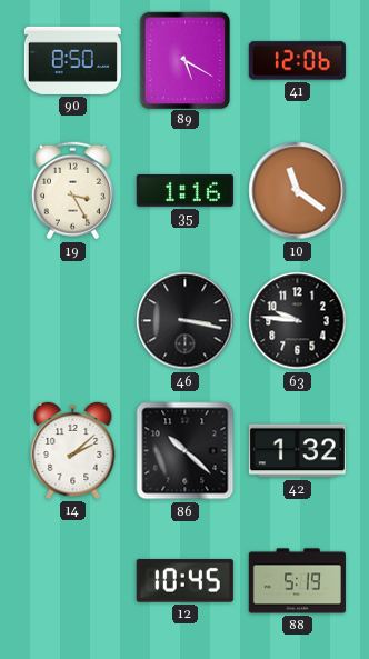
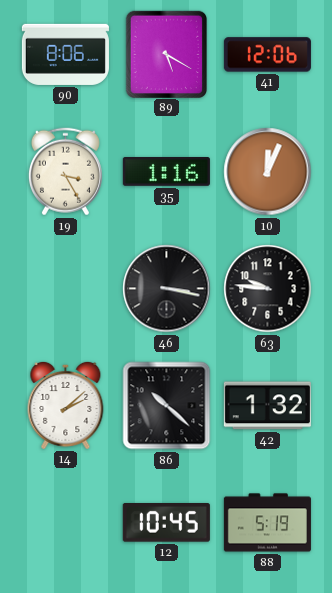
90: 8:50 -> 8:06 (65, 54)
10: 11:21 -> 12:04 (268, 172)
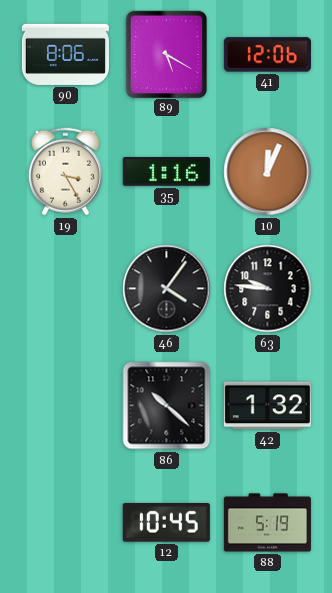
46: 3:17 -> 4:06 (167, 289)
14: 2:08 -> none (66, 405)
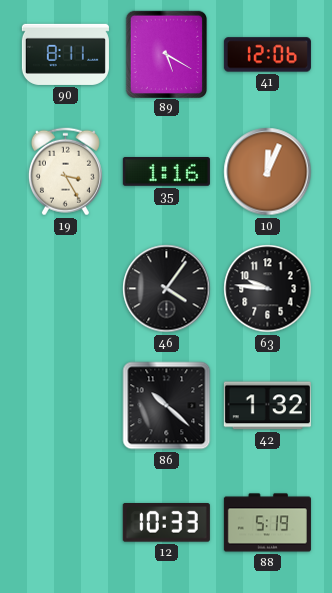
90: 8:06 -> 8:11 (65, 54)
12: 10:45 -> 10:33 (166, 523)
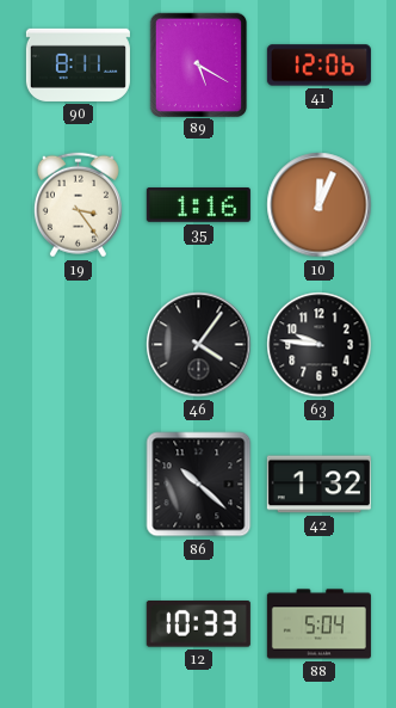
19: 3:25 -> 3:24 (78, 205)
88: 5:19 -> 5:04 (318, 624)
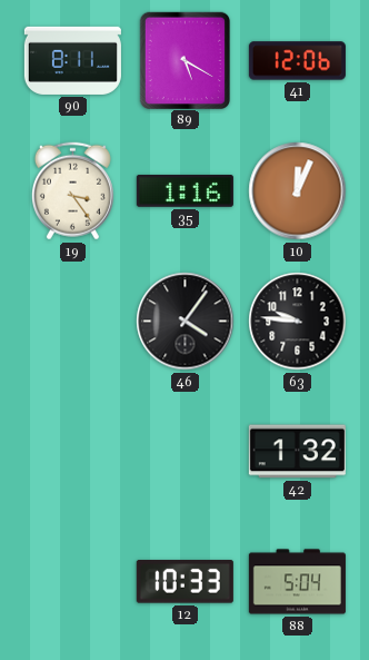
86: 10:22 -> none (199, 485)
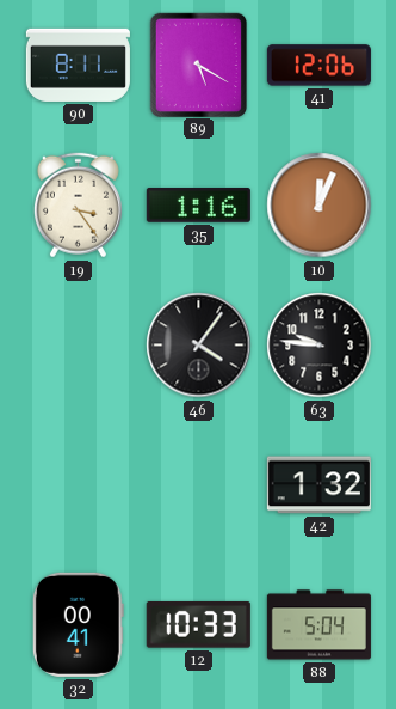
32: none -> 00:41 (78, 624)
